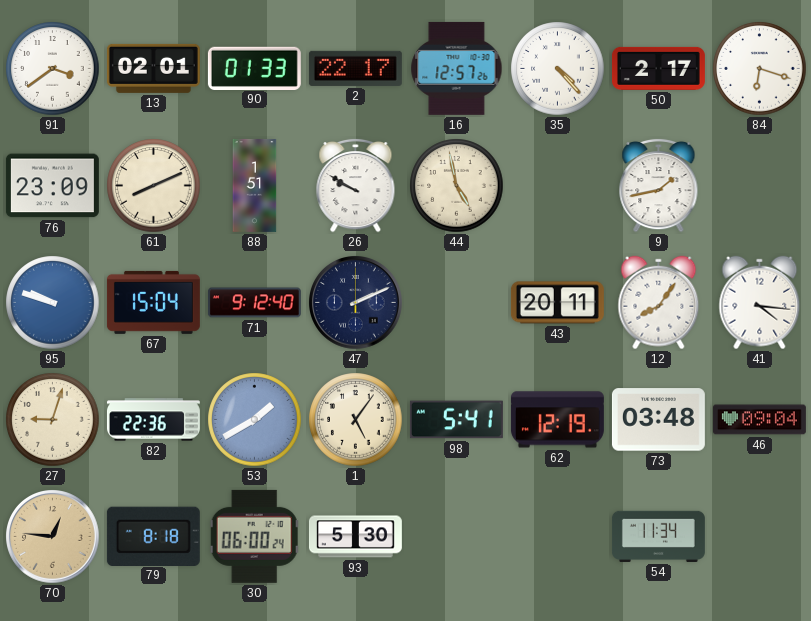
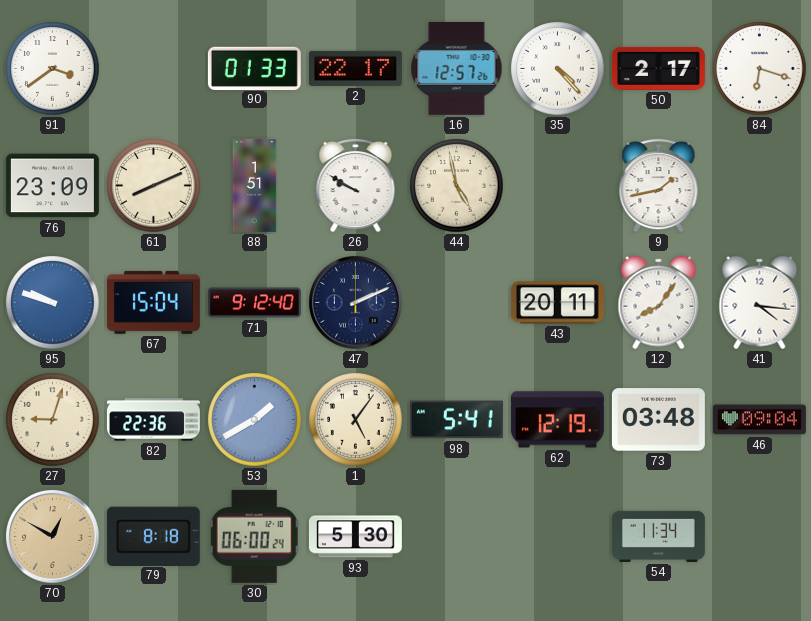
13: 02:01 -> none (153, 68)
70: 12:46 -> 12:50 (53, 537)
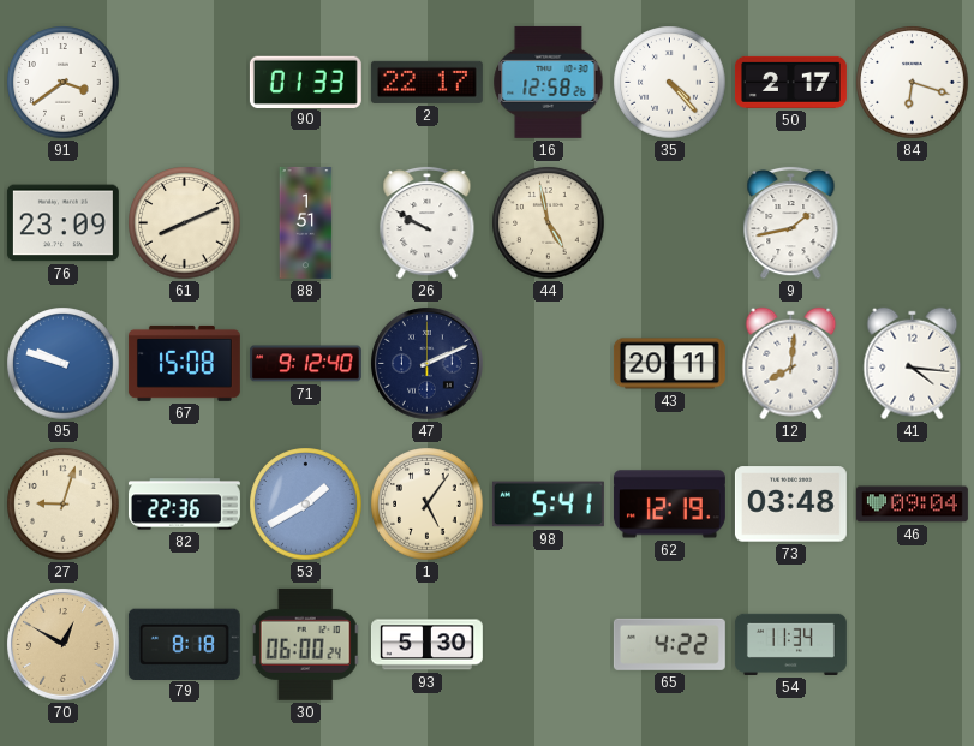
16: 12:57 -> 12:58 (549, 82)
67: 15:04 -> 15:08 (184, 363)
12: 8:06 -> 8:01 (791, 364)
65: none -> 4:22 (669, 644)
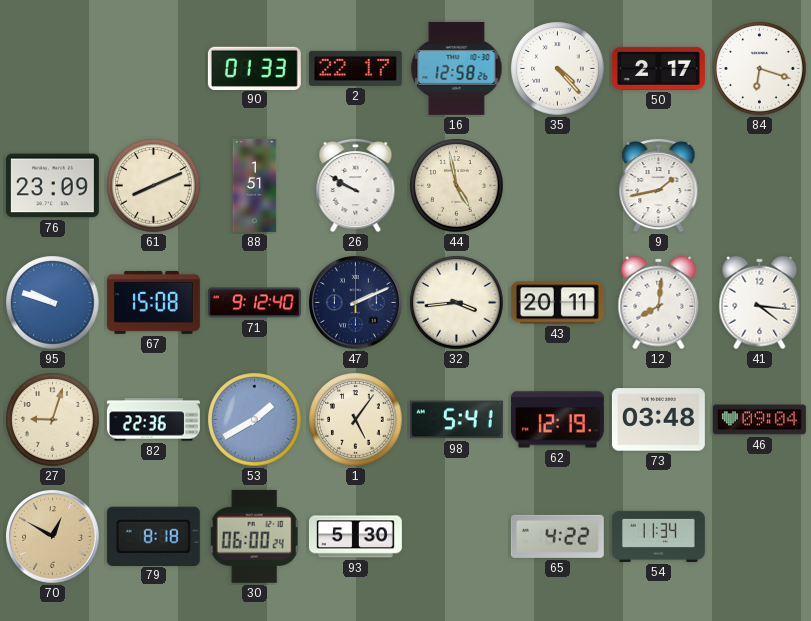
91: 3:39 -> none (64, 83)
32: none -> 3:44 (457, 303)
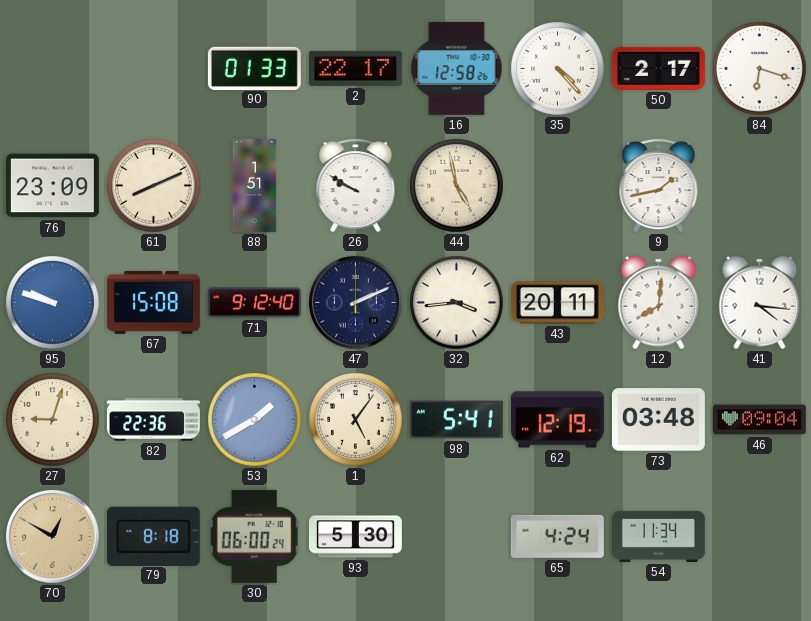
65: 4:22 -> 4:24 (557, 536)
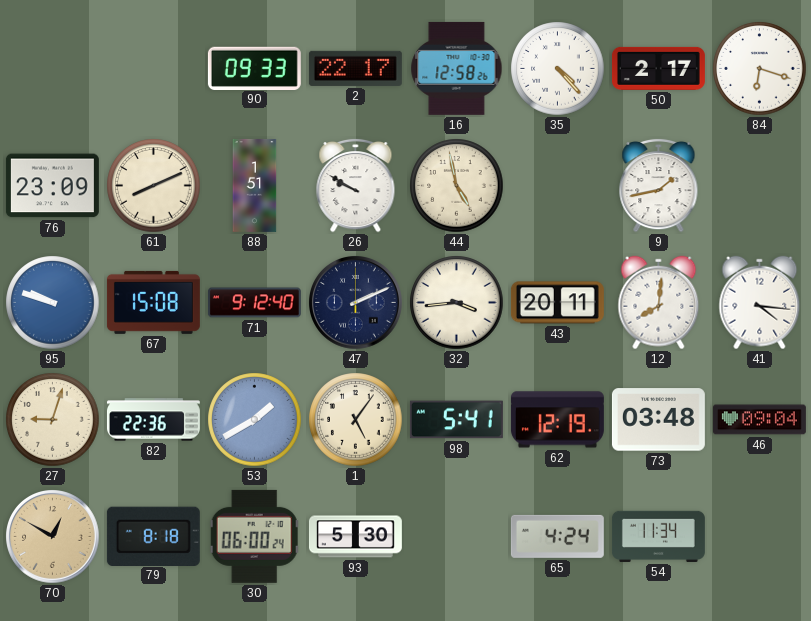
90: 01:33 -> 09:33 (254, 68)
